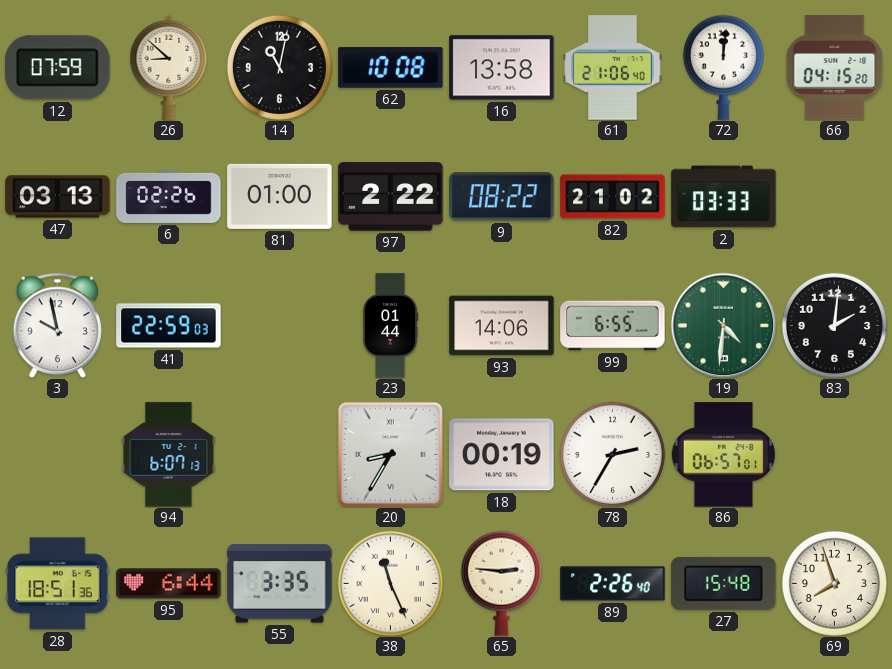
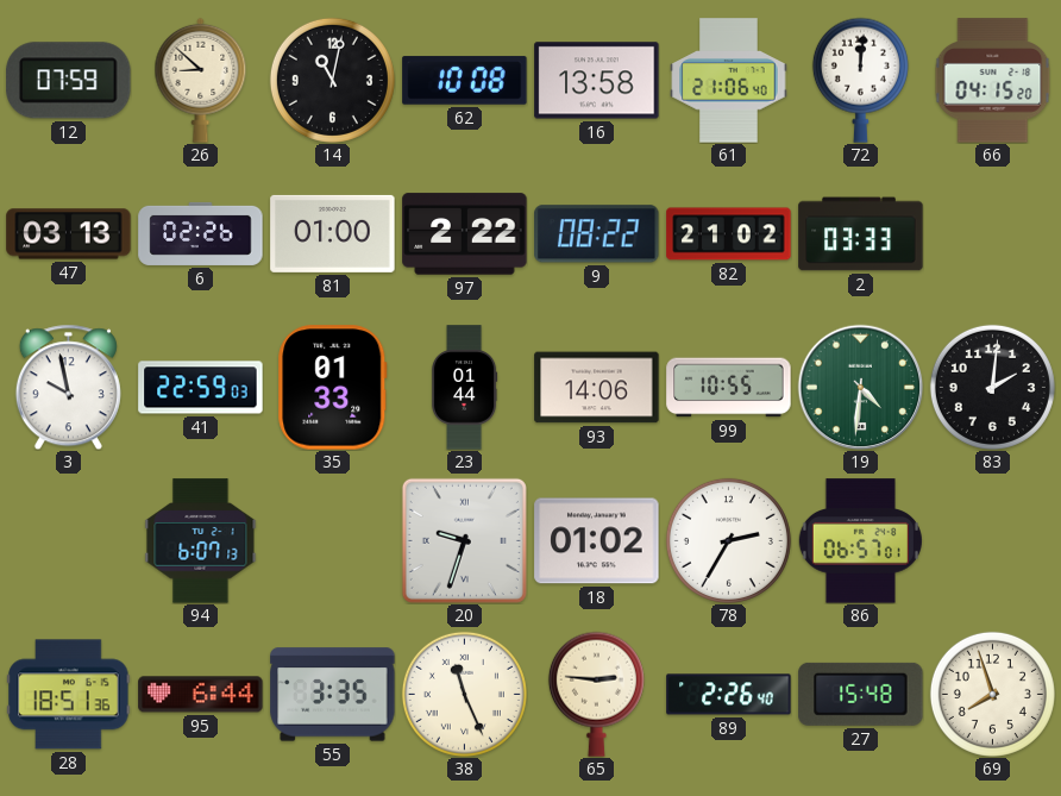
35: none -> 01:33 (333, 388)
99: 6:55 -> 10:55 (729, 388)
20: 8:35 -> 9:33 (464, 540)
18: 00:19 -> 01:02 (597, 541)
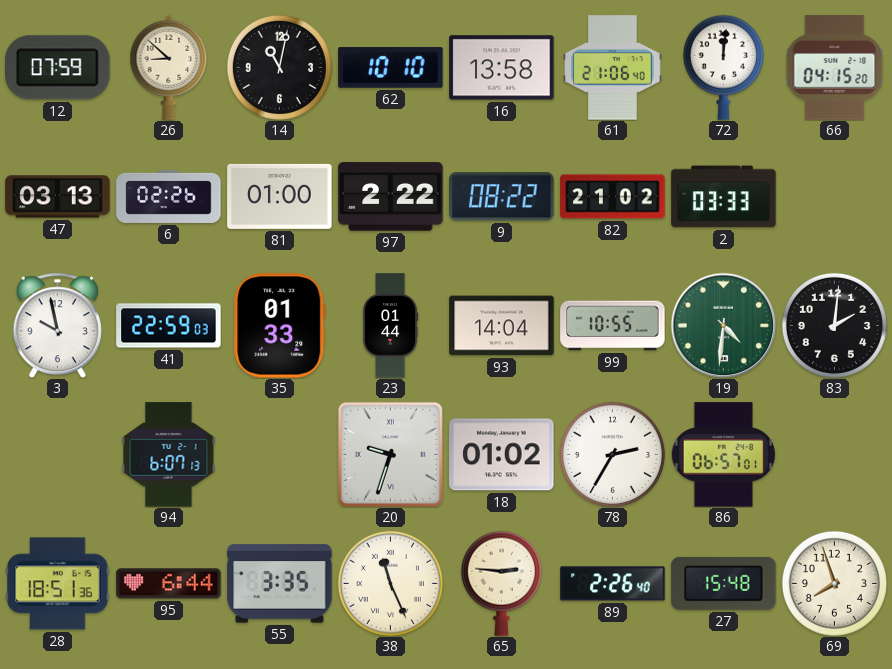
62: 10:08 -> 10:10 (391, 68)
93: 14:06 -> 14:04 (502, 326)
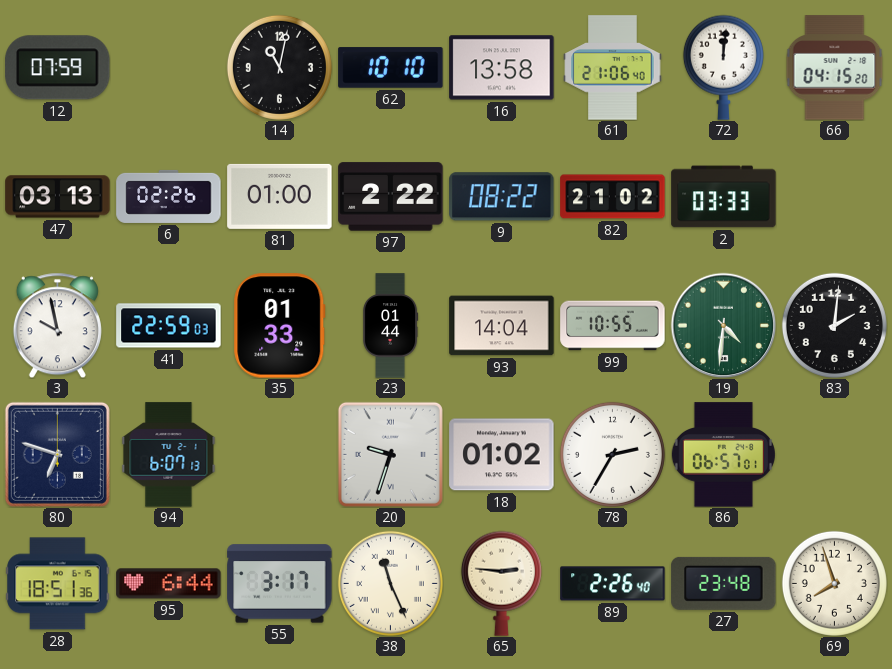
26: 8:52 -> none (169, 67)
80: none -> 6:48 (57, 454)
55: 3:35 -> 3:17 (280, 584)
27: 15:48 -> 23:48 (724, 583)
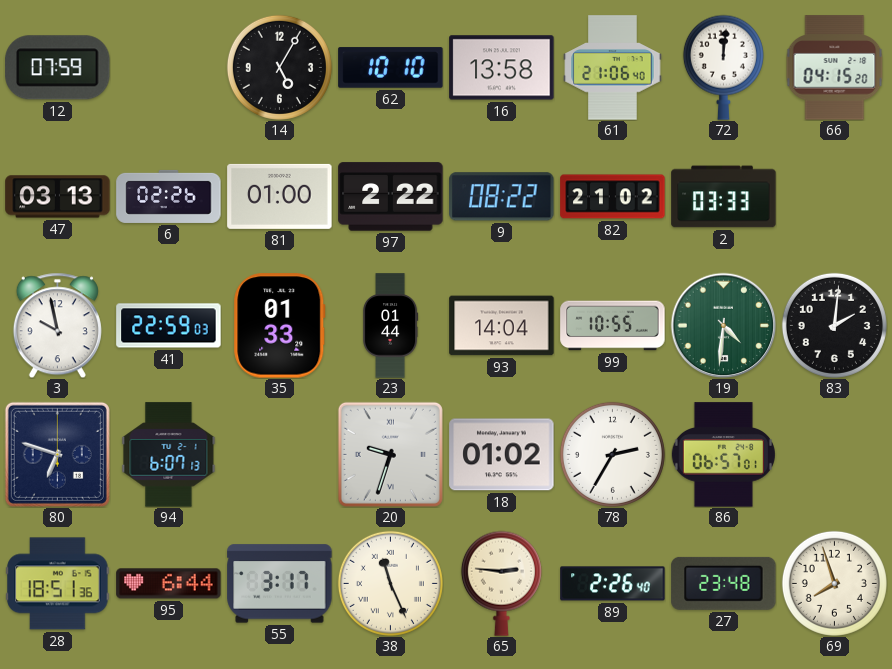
14: 11:02 -> 5:05 (279, 67)
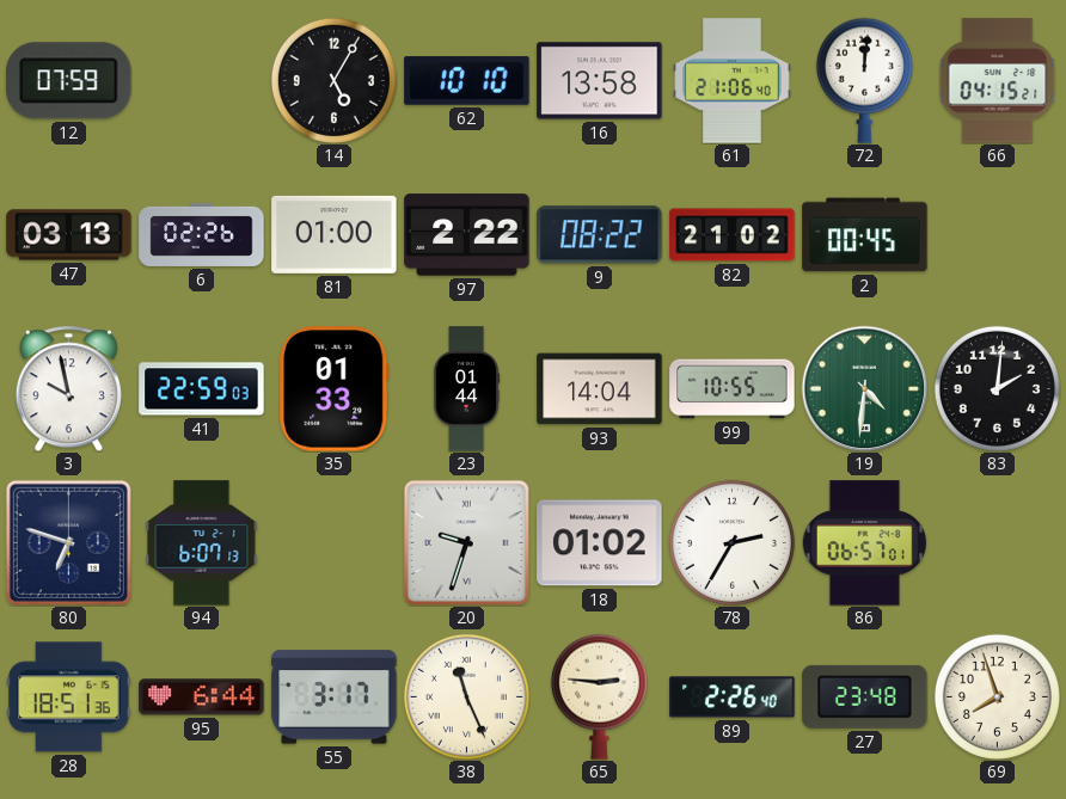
66: 04:15:20 -> 04:15:21 (998, 81)
2: 03:33 -> 00:45 (865, 235)
